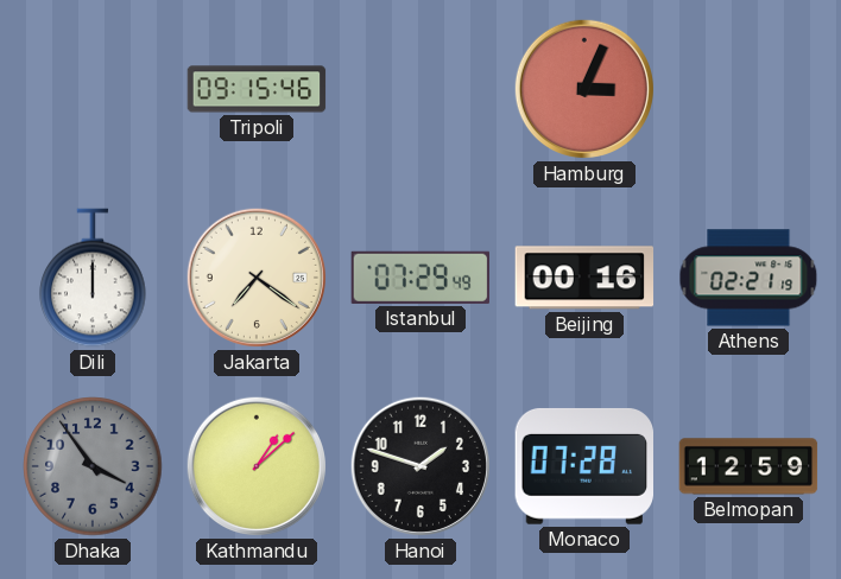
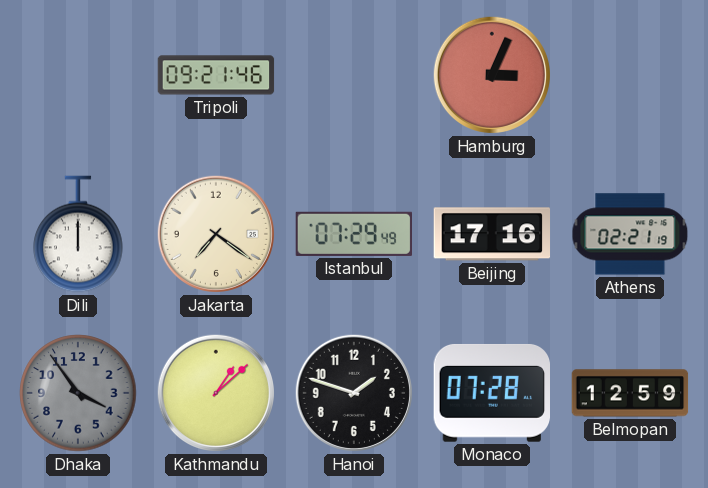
Tripoli: 09:15 -> 09:21 (216, 75)
Beijing: 00:16 -> 17:16 (492, 234)
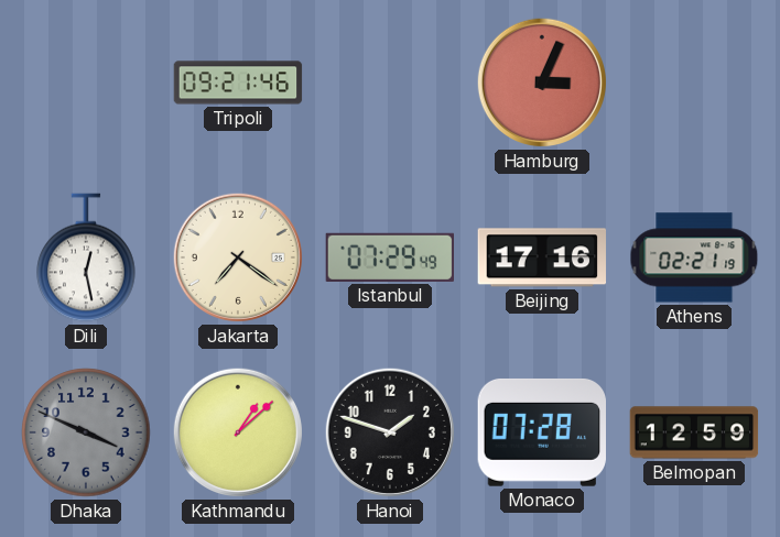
Dili: 12:00 -> 12:28 (86, 257)
Dhaka: 3:54 -> 3:49 (86, 432)
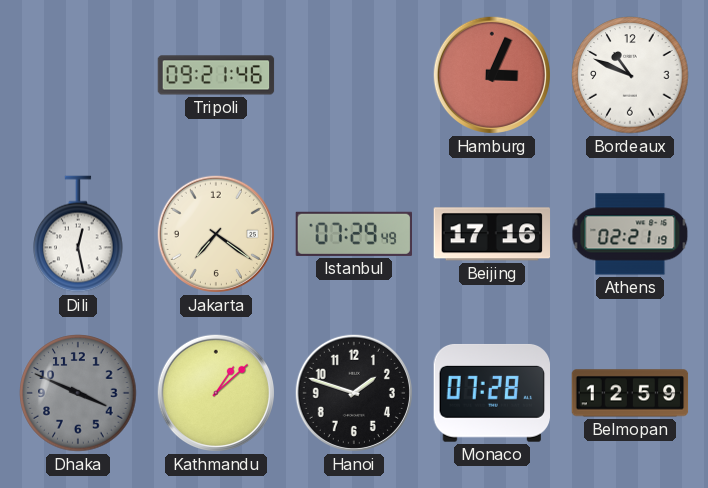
Bordeaux: none -> 10:49 (630, 75)
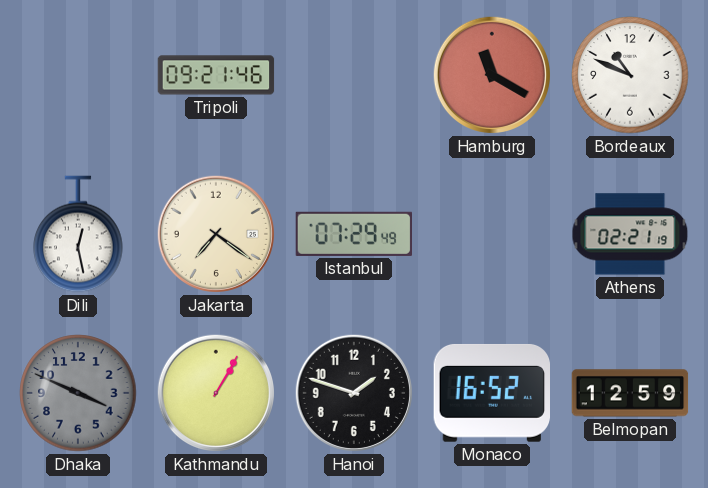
Hamburg: 3:04 -> 11:20 (492, 75)
Beijing: 17:16 -> none (492, 234)
Kathmandu: 1:08 -> 1:05 (216, 393)
Monaco: 07:28 -> 16:52 (491, 393)
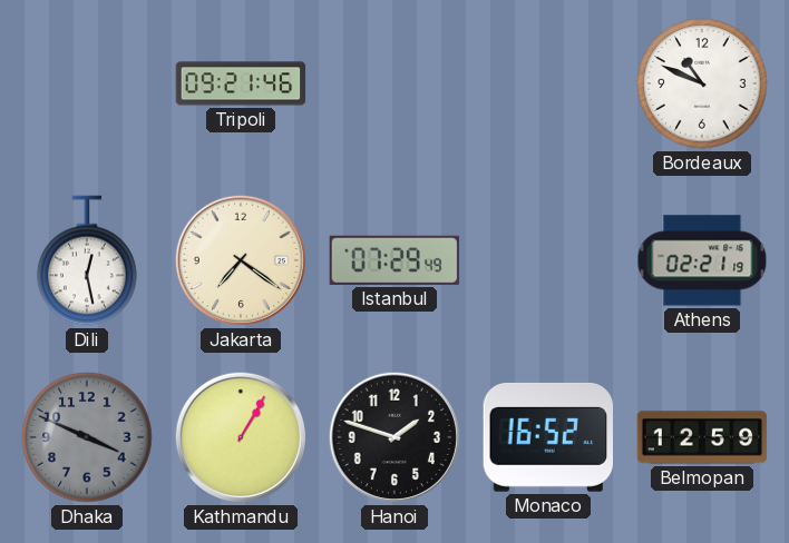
Hamburg: 11:20 -> none (492, 75)
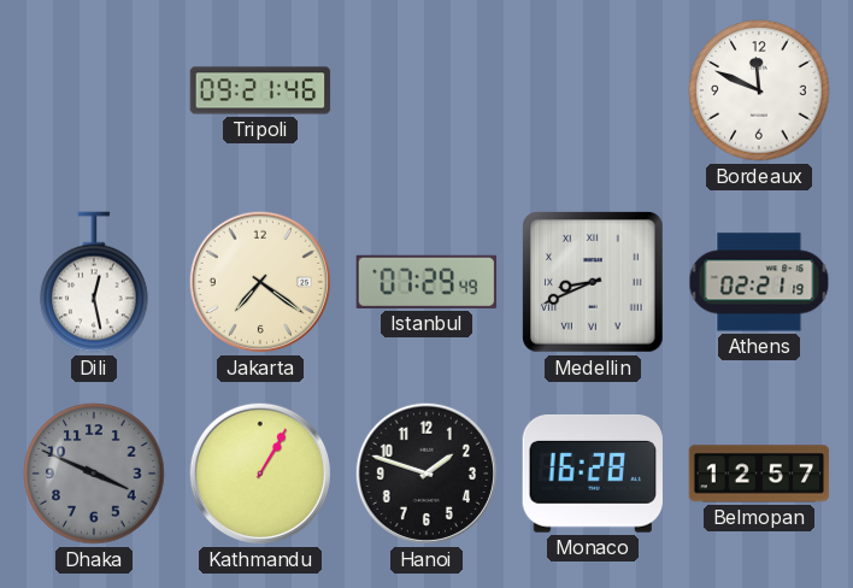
Bordeaux: 10:49 -> 11:49 (759, 90)
Medellin: none -> 8:41 (594, 283)
Monaco: 16:52 -> 16:28 (592, 474)
Belmopan: 12:59 -> 12:57 (759, 474)
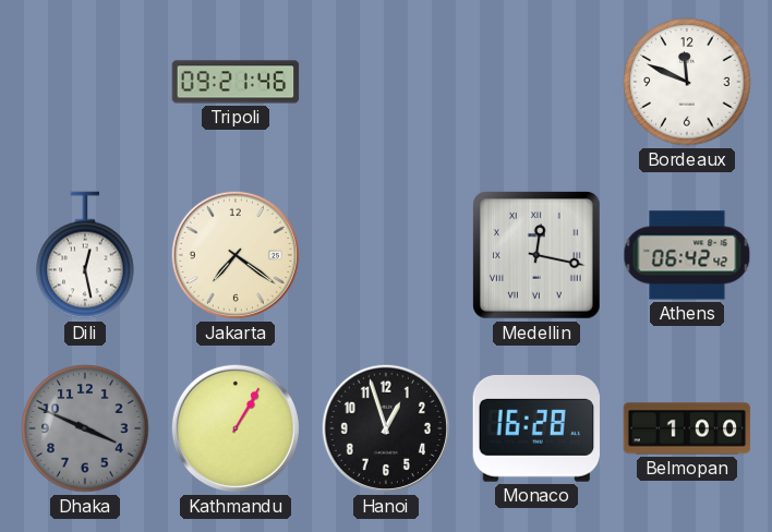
Istanbul: 07:29 -> none (425, 282)
Medellin: 8:41 -> 12:17 (538, 256)
Athens: 02:21 -> 06:42 (687, 255)
Hanoi: 1:48 -> 12:57 (386, 428)
Belmopan: 12:57 -> 1:00 (687, 428)
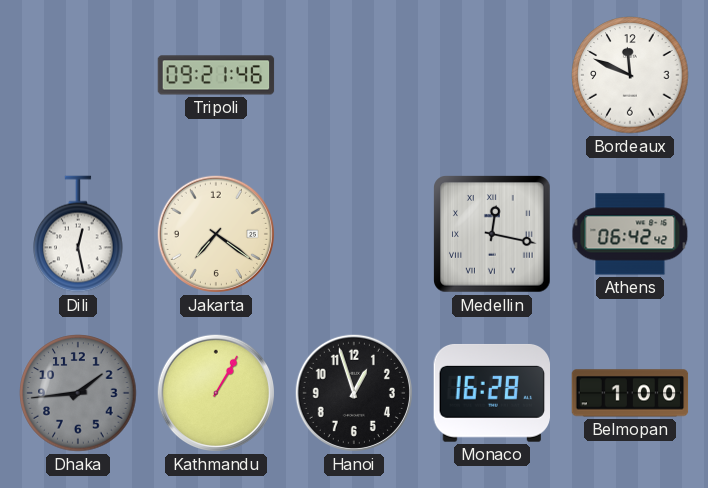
Dhaka: 3:49 -> 1:44 (78, 393)
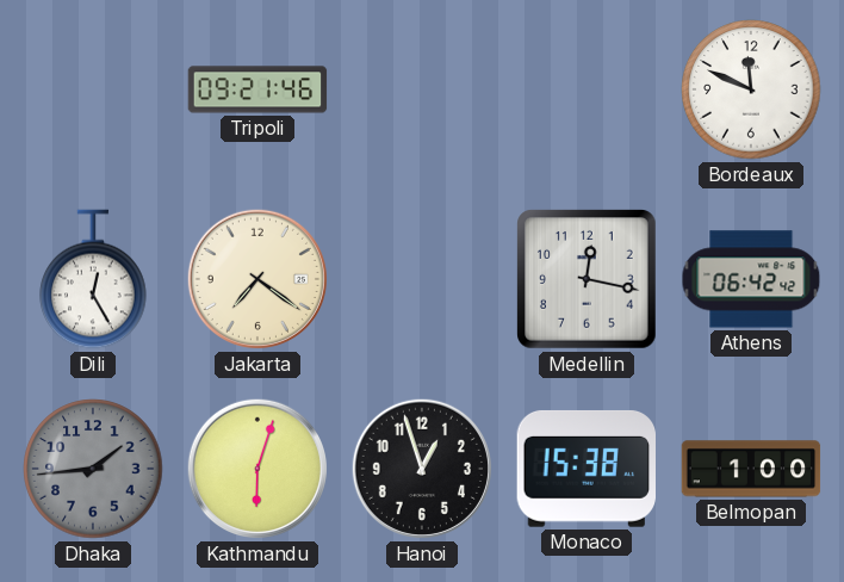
Dili: 12:28 -> 12:25 (93, 279)
Medellin numerals: Roman -> Arabic (588, 280)
Kathmandu: 1:05 -> 6:03 (257, 469)
Monaco: 16:28 -> 15:38 (585, 469)
